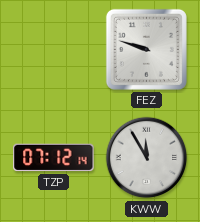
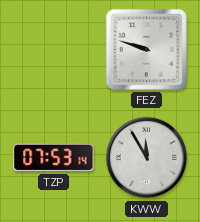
TZP: 07:12 -> 07:53 (54, 158)
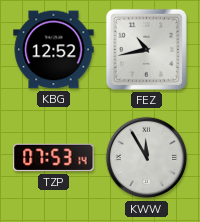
KBG: none -> 12:52 (54, 50)
FEZ: 9:48 -> 10:43 (146, 49)
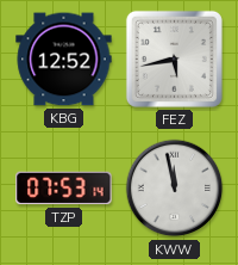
FEZ: 10:43 -> 5:43 (174, 58)
KWW: 11:55 -> 11:58 (175, 189)
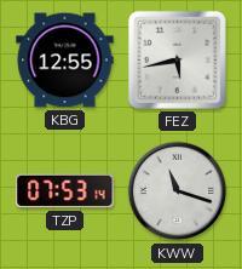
KBG: 12:52 -> 12:55 (65, 61)
KWW: 11:58 -> 11:18 (178, 191)
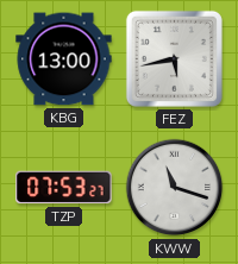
KBG: 12:55 -> 13:00 (64, 59)
TZP: 07:53:14 -> 07:53:27 (64, 188)
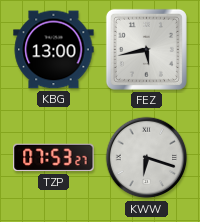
KWW: 11:18 -> 6:18 (147, 158)
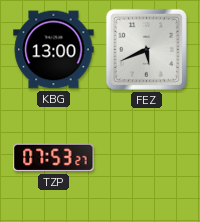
FEZ: 5:43 -> 5:41 (146, 49)
KWW: 6:18 -> none (147, 158)
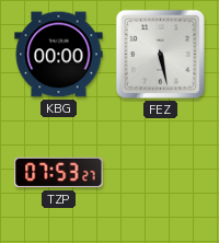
KBG: 13:00 -> 00:00 (59, 55)
FEZ: 5:41 -> 5:28 (160, 54)
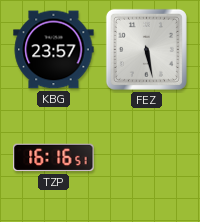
KBG: 00:00 -> 23:57 (54, 50)
TZP: 07:53 -> 16:16 (54, 158)
